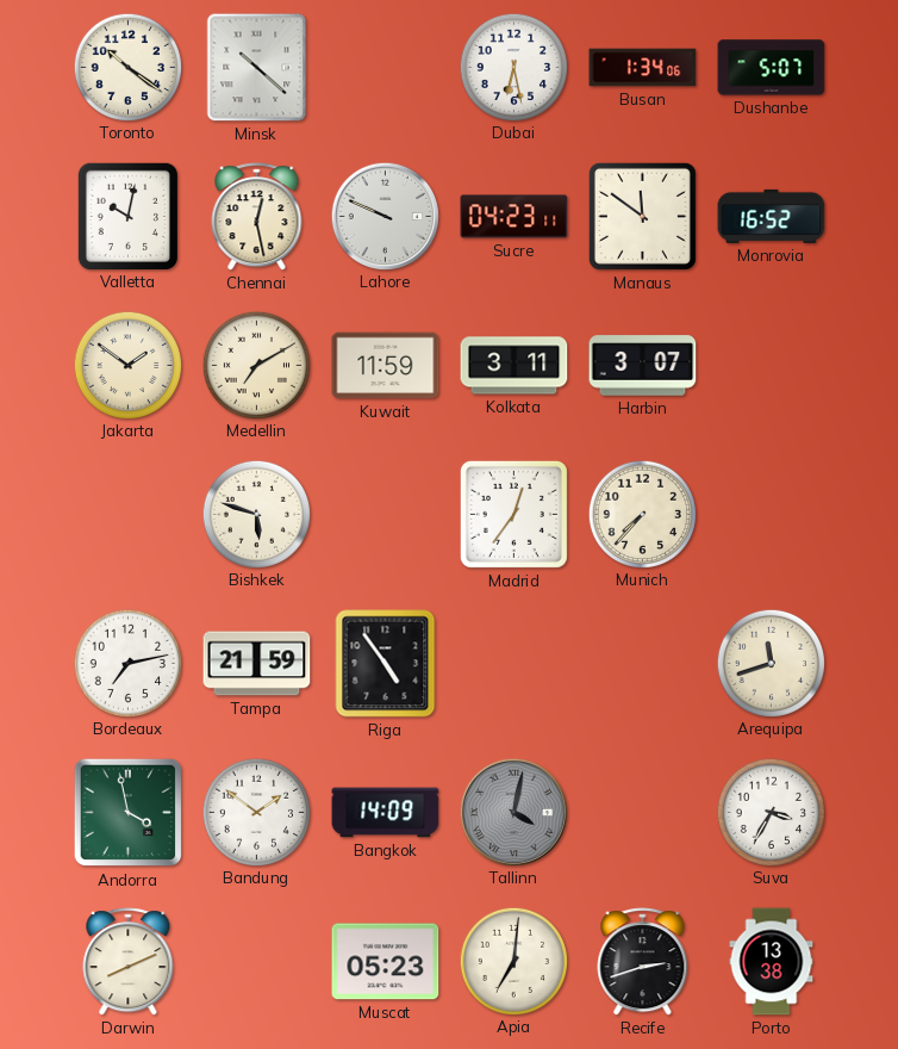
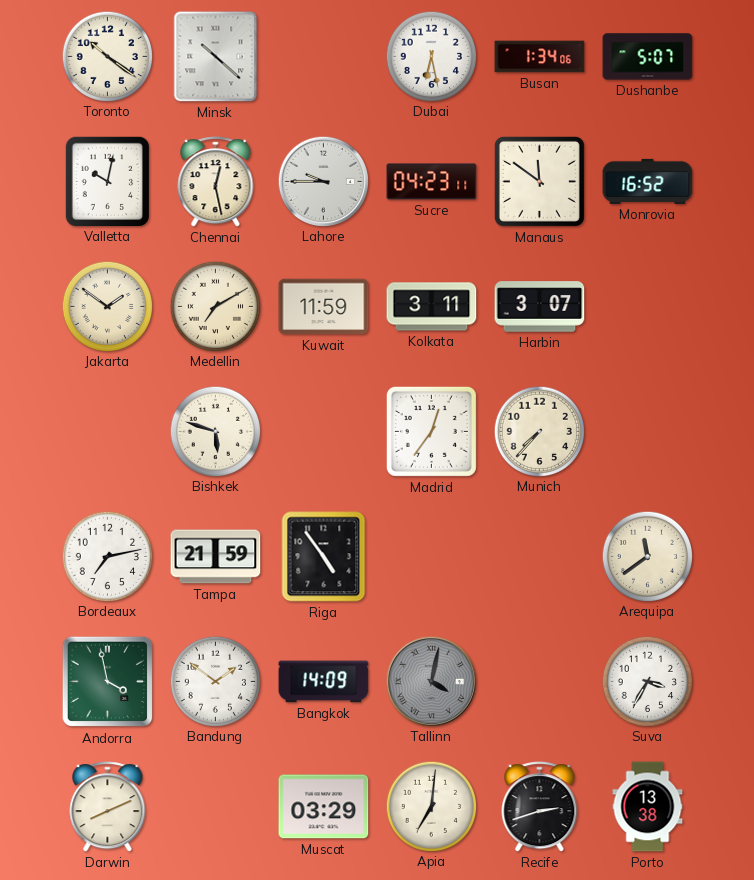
Lahore: 9:49 -> 9:45 (323, 181)
Arequipa: 11:42 -> 11:39 (647, 556)
Muscat: 05:23 -> 03:29 (324, 807)
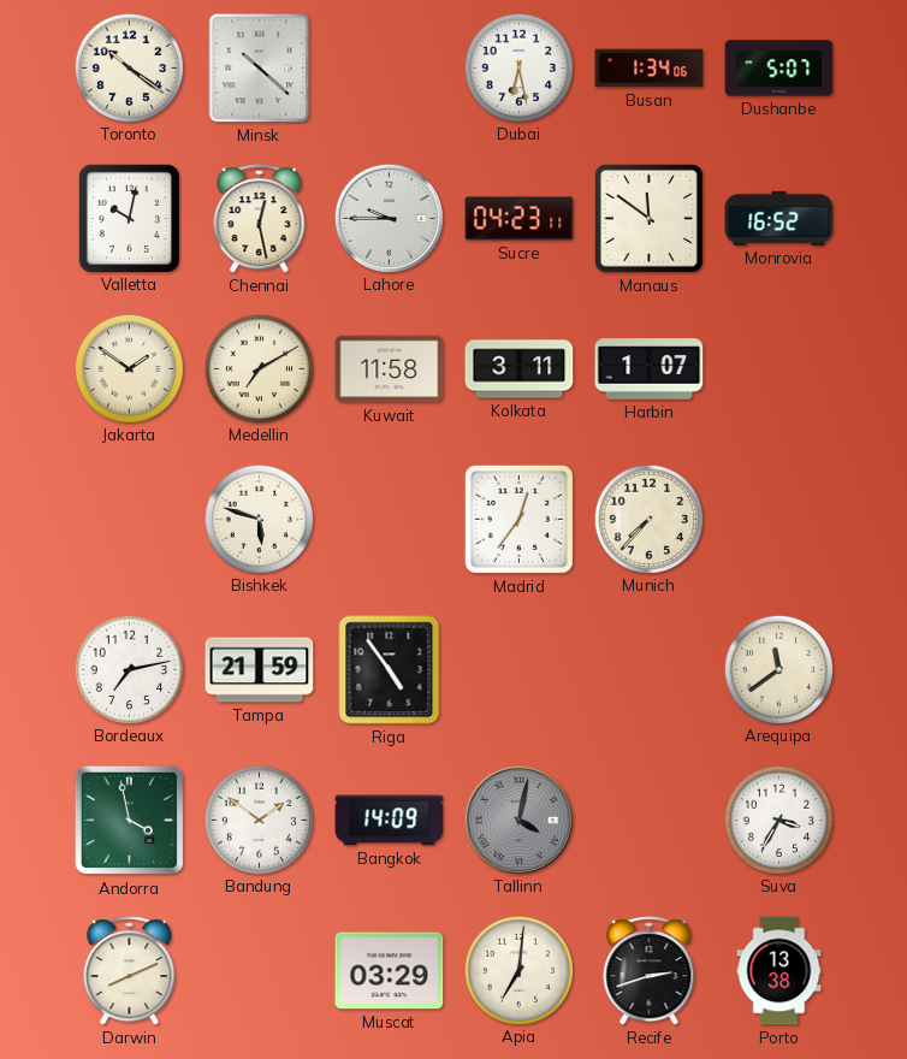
Kuwait: 11:59 -> 11:58 (390, 369)
Harbin: 3:07 -> 1:07 (650, 369)
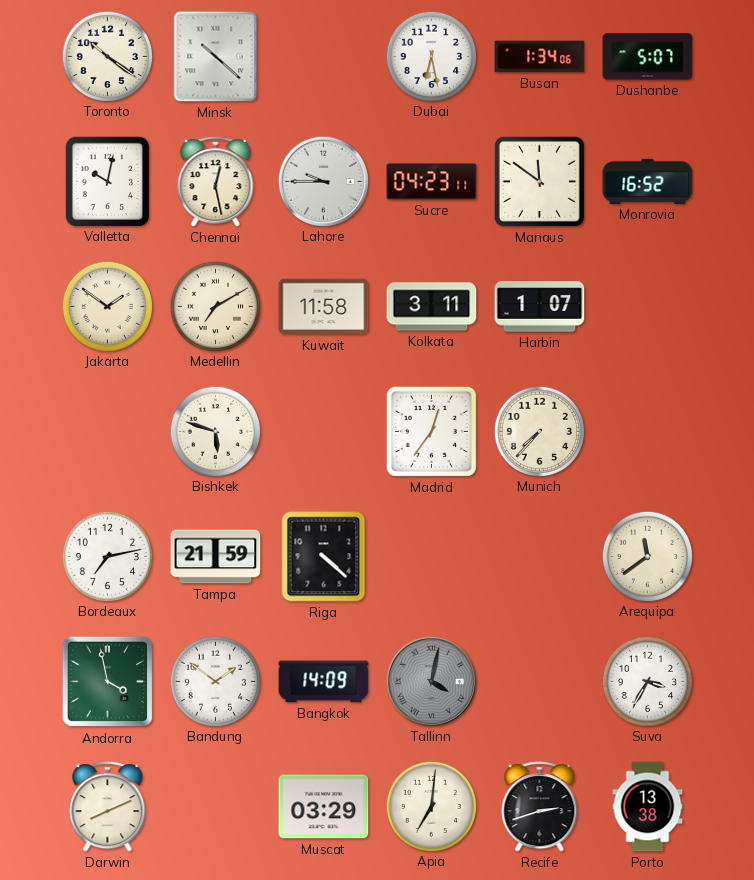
Riga: 4:54 -> 4:22 (324, 557)
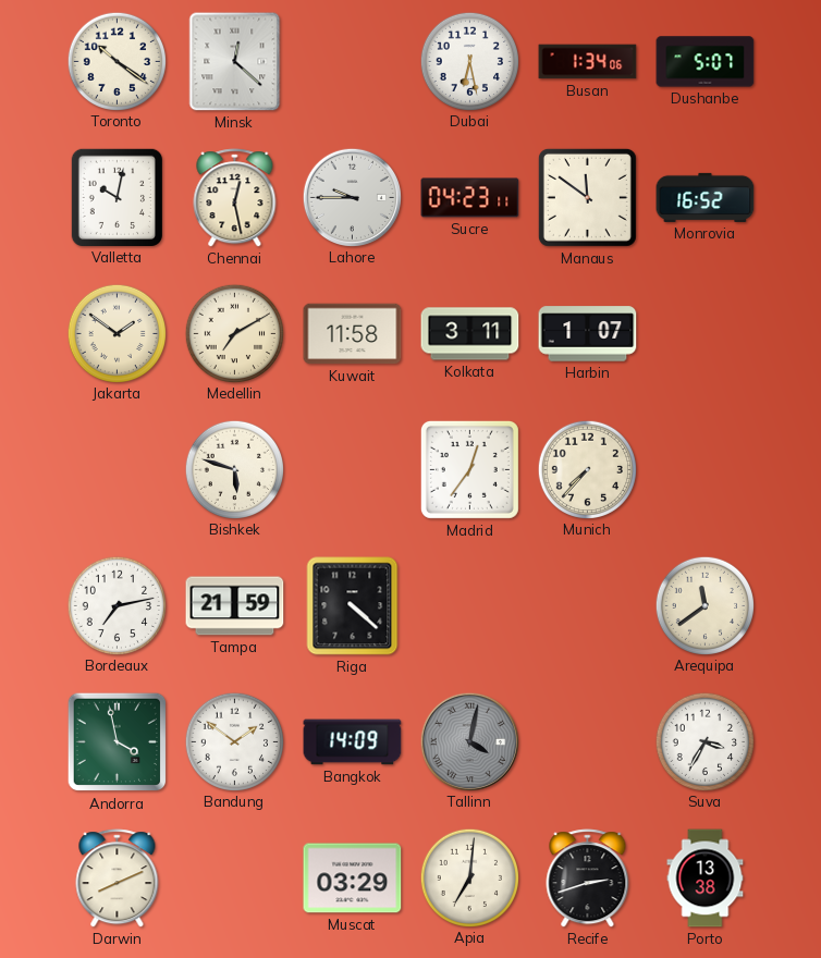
Minsk: 10:22 -> 12:22 (235, 62)
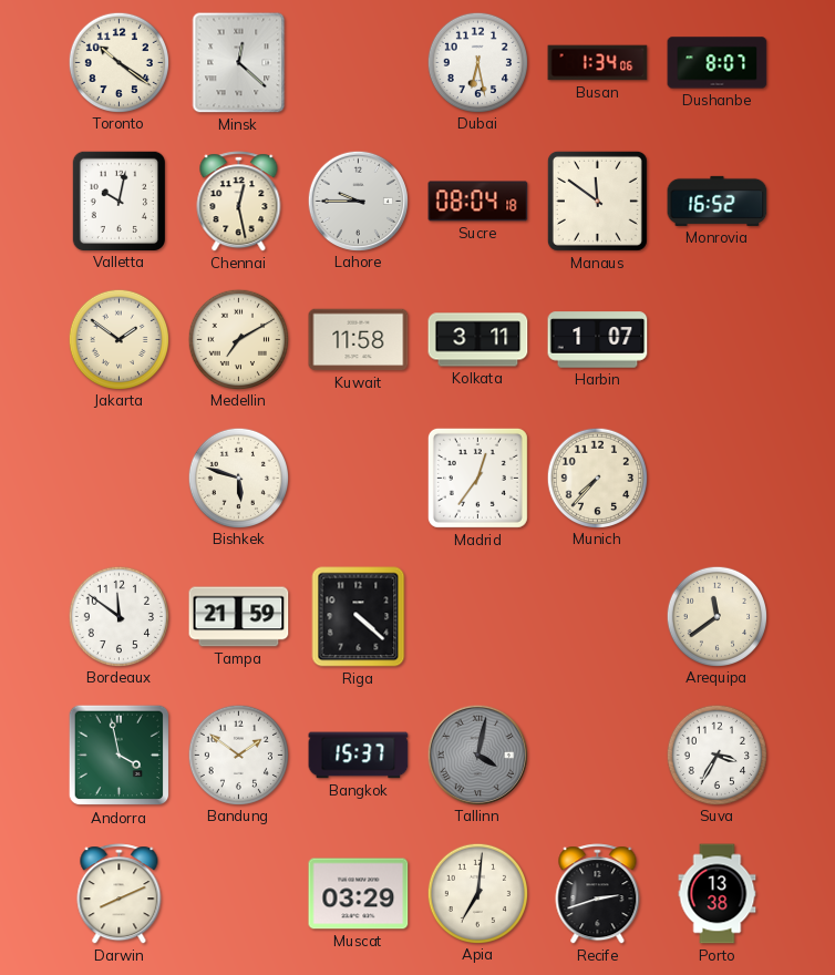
Dushanbe: 5:07 -> 8:07 (718, 63)
Sucre: 04:23 -> 08:04 (478, 202)
Bordeaux: 7:13 -> 11:51 (118, 616)
Bangkok: 14:09 -> 15:37 (359, 756)
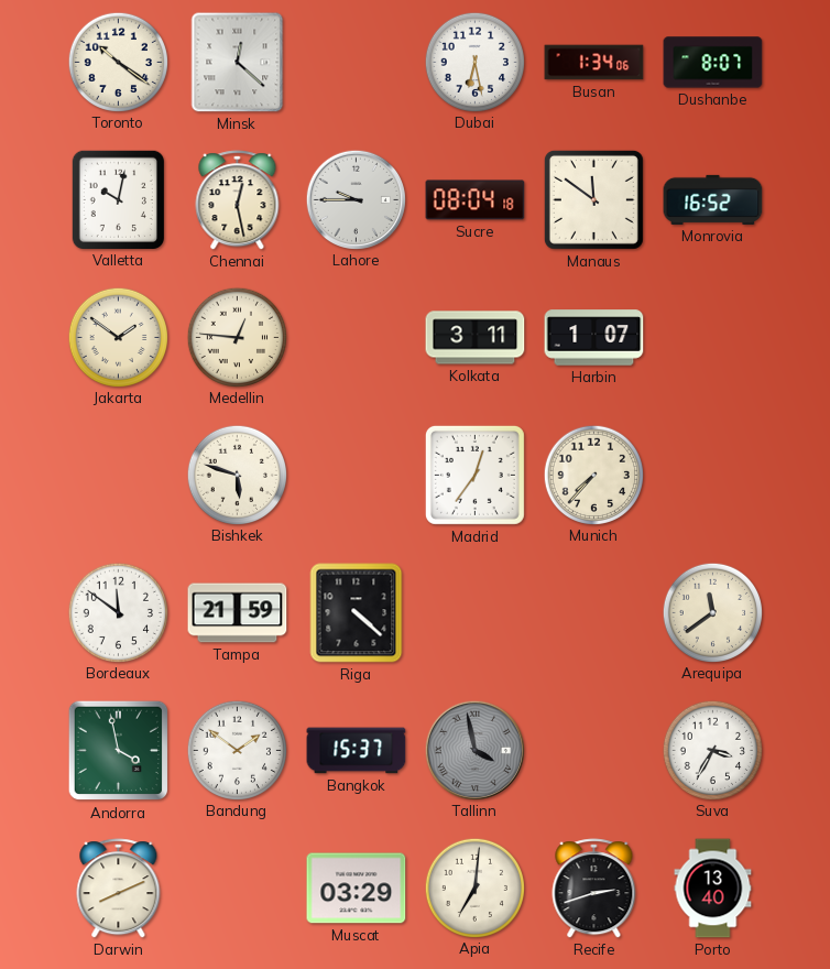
Medellin: 7:10 -> 12:46 (237, 337)
Kuwait: 11:58 -> none (359, 340)
Tallinn: 4:02 -> 3:58 (474, 750)
Porto: 13:38 -> 13:40 (713, 889)
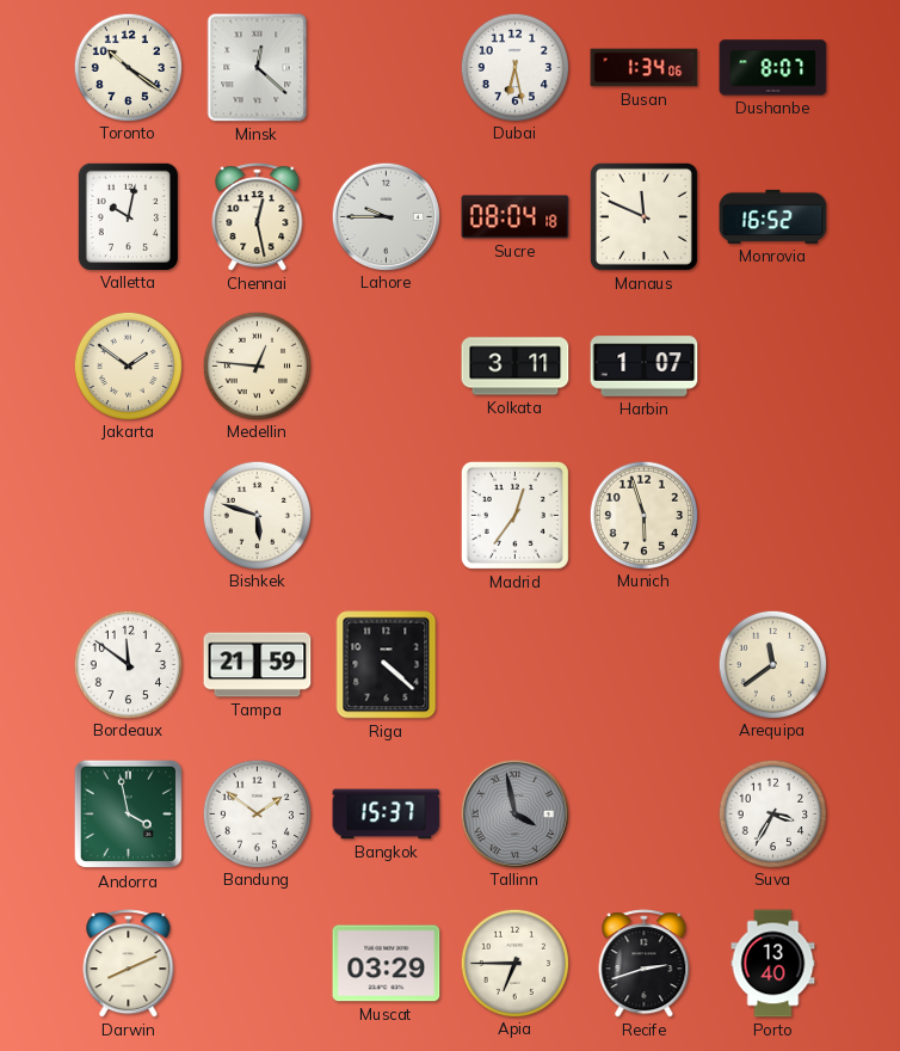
Manaus: 11:51 -> 11:49 (643, 216)
Munich: 7:37 -> 5:57 (643, 515)
Apia: 7:01 -> 6:45 (514, 963)
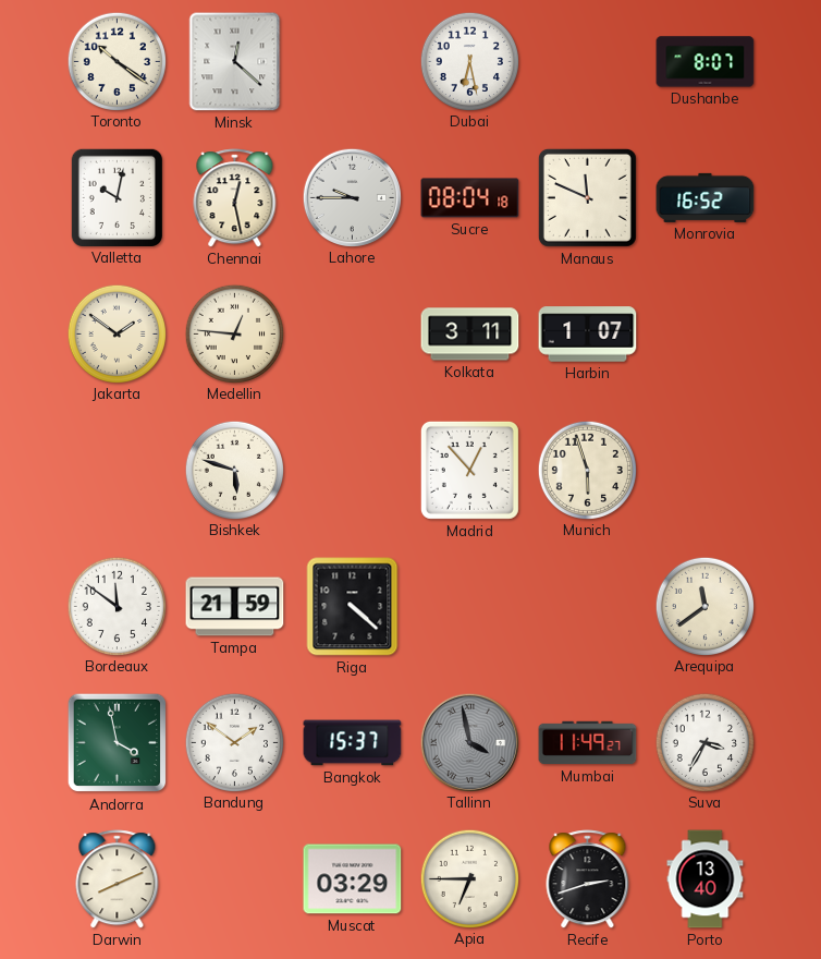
Busan: 1:34 -> none (645, 68)
Madrid: 12:36 -> 12:53 (469, 470)
Mumbai: none -> 11:49 (588, 743)
